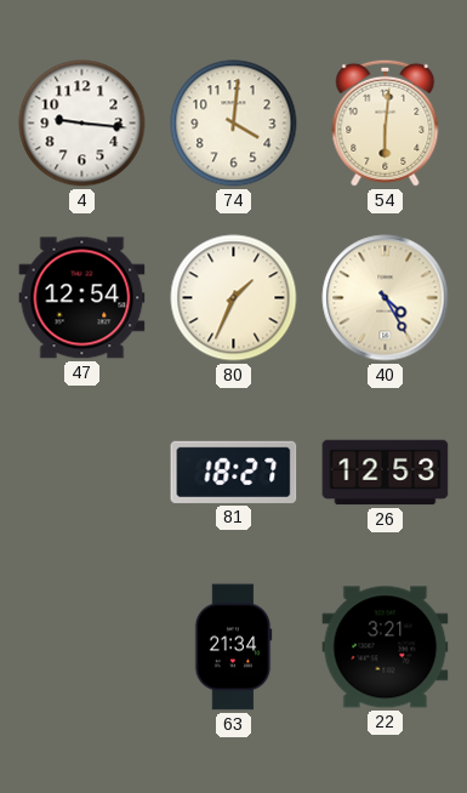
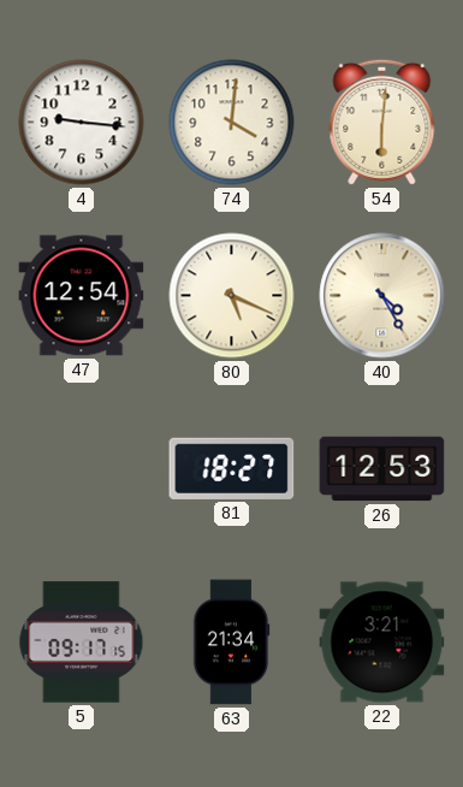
80: 1:34 -> 5:19 (232, 296)
5: none -> 09:17 (82, 643)
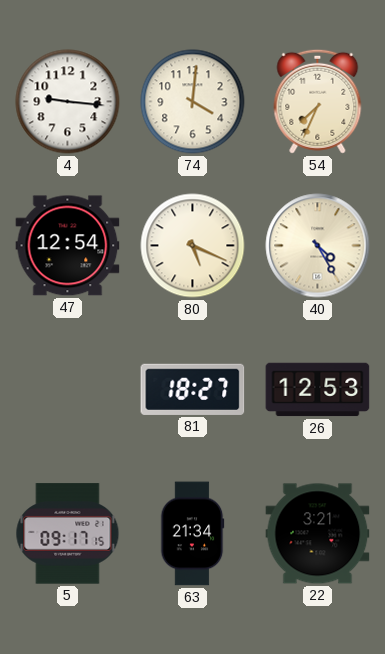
54: 6:01 -> 7:34 (318, 101)
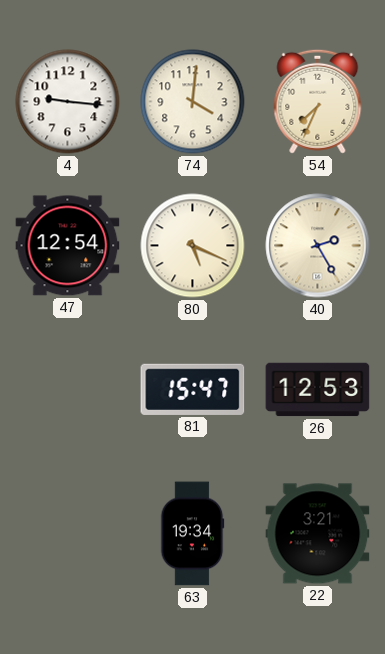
40: 4:25 -> 2:25 (318, 246)
81: 18:27 -> 15:47 (193, 389)
5: 09:17 -> none (68, 534)
63: 21:34 -> 19:34 (192, 534)
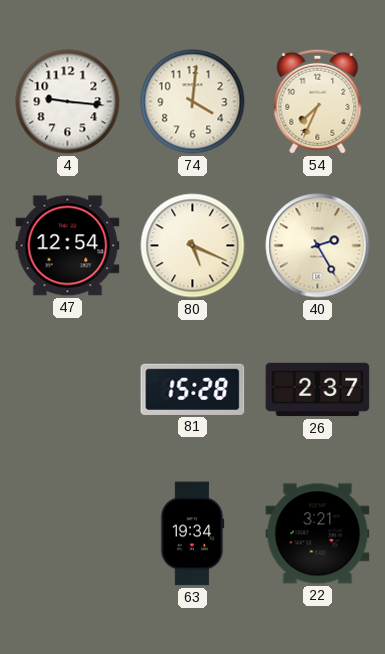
81: 15:47 -> 15:28 (193, 389)
26: 12:53 -> 2:37 (318, 390)
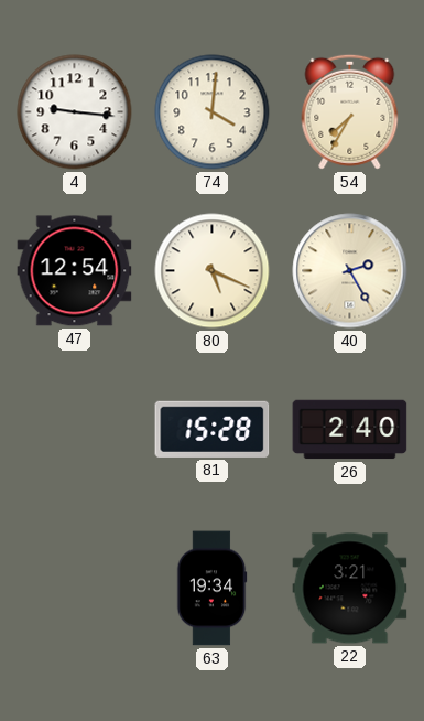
54: 7:34 -> 7:35 (350, 111)
26: 2:37 -> 2:40 (350, 430)
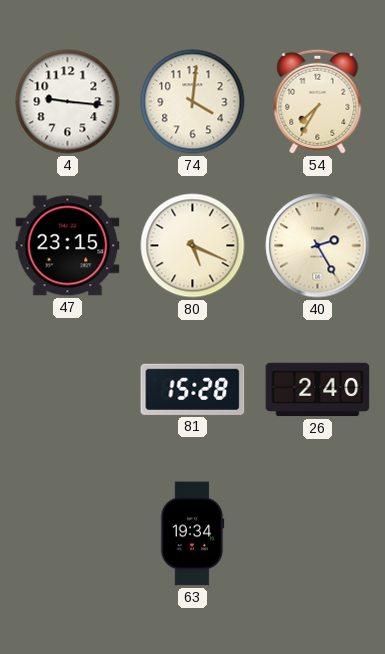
47: 12:54 -> 23:15 (68, 246)
22: 3:21 -> none (350, 589)
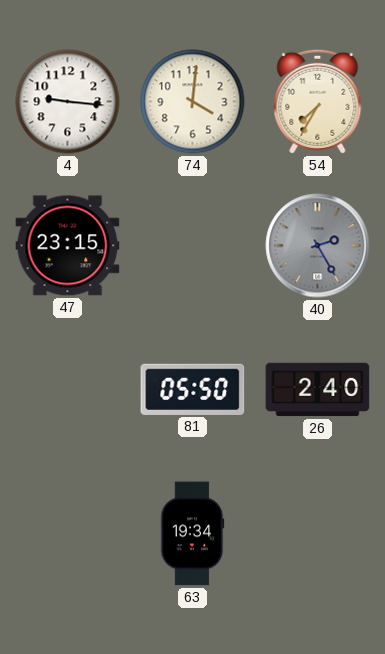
80: 5:19 -> none (193, 246)
40 dial: cream -> grey (318, 246)
81: 15:28 -> 05:50 (193, 389)
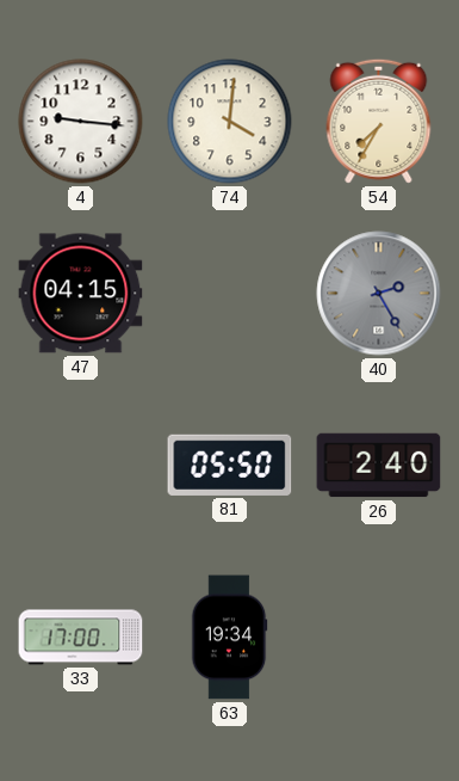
47: 23:15 -> 04:15 (81, 294)
33: none -> 17:00 (81, 638)
